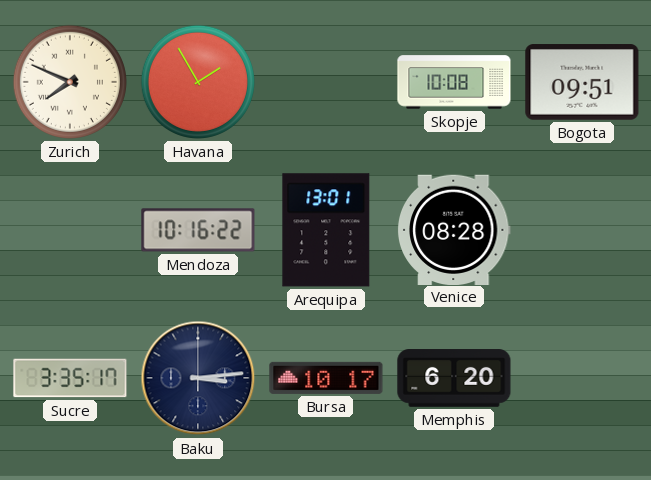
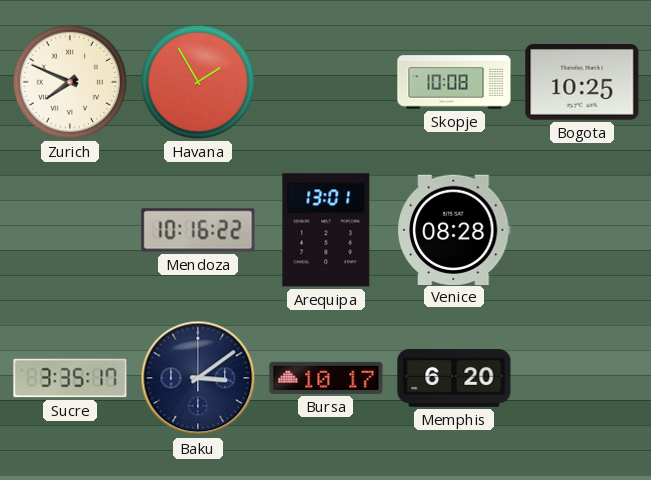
Bogota: 09:51 -> 10:25 (582, 82)
Baku: 3:14 -> 3:09 (198, 378)
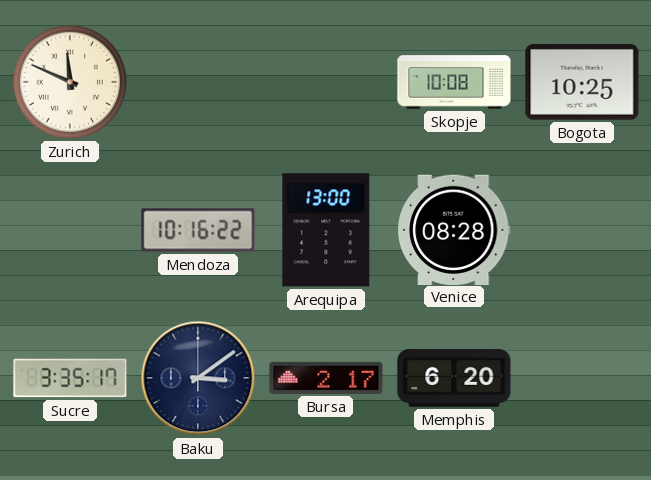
Zurich: 7:49 -> 11:49 (70, 82)
Havana: 1:55 -> none (198, 82)
Arequipa: 13:01 -> 13:00 (326, 230)
Bursa: 10:17 -> 2:17 (326, 378)
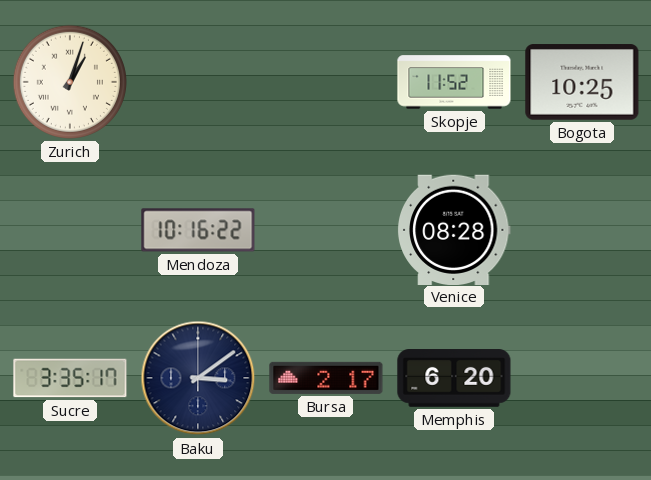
Zurich: 11:49 -> 1:03 (70, 82)
Skopje: 10:08 -> 11:52 (454, 82)
Arequipa: 13:00 -> none (326, 230)
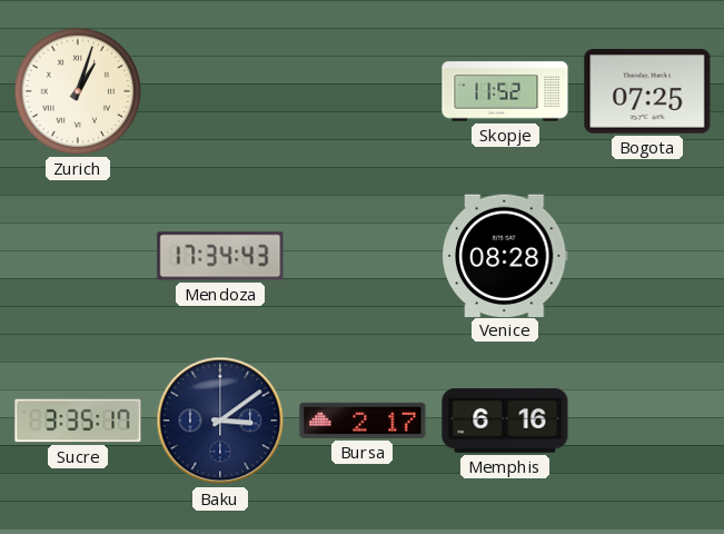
Bogota: 10:25 -> 07:25 (647, 91)
Mendoza: 10:16 -> 17:34 (220, 256)
Memphis: 6:20 -> 6:16 (505, 421)
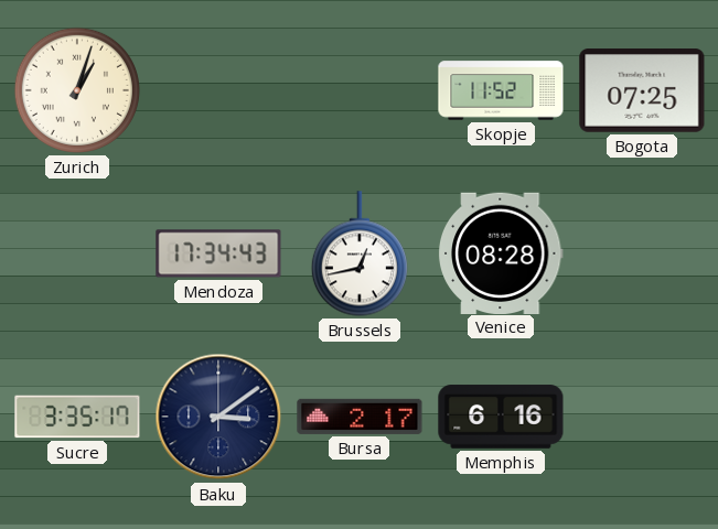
Brussels: none -> 12:43 (360, 253)
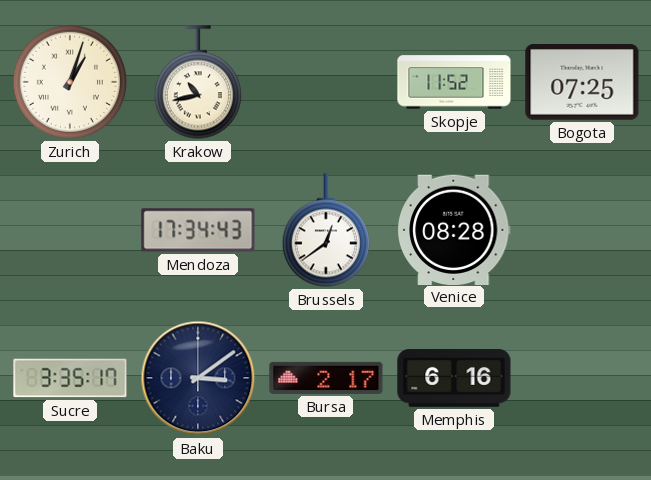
Krakow: none -> 10:43 (198, 82)
Brussels: 12:43 -> 12:39 (326, 230)
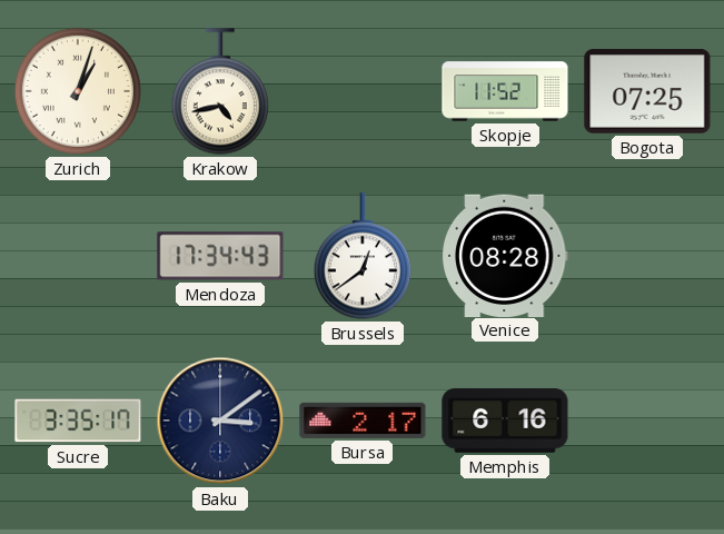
Krakow: 10:43 -> 4:43 (220, 91)
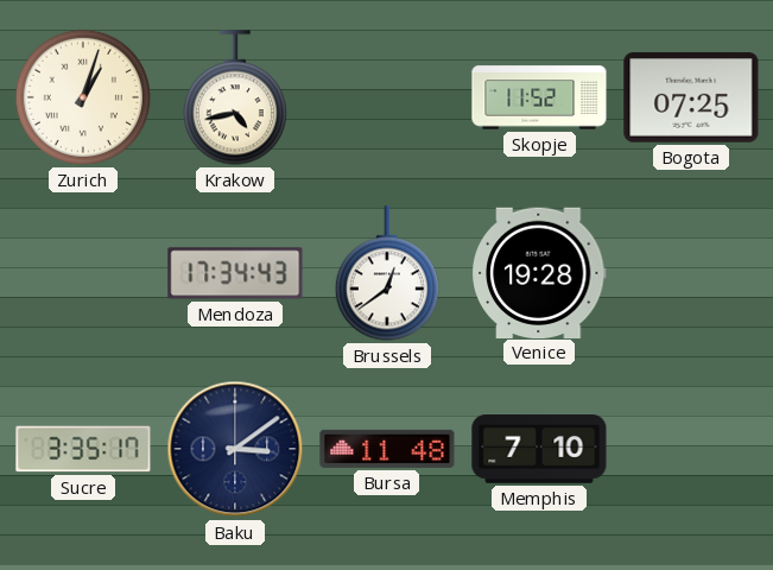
Venice: 08:28 -> 19:28 (539, 272)
Bursa: 2:17 -> 11:48 (387, 449)
Memphis: 6:16 -> 7:10 (539, 449)
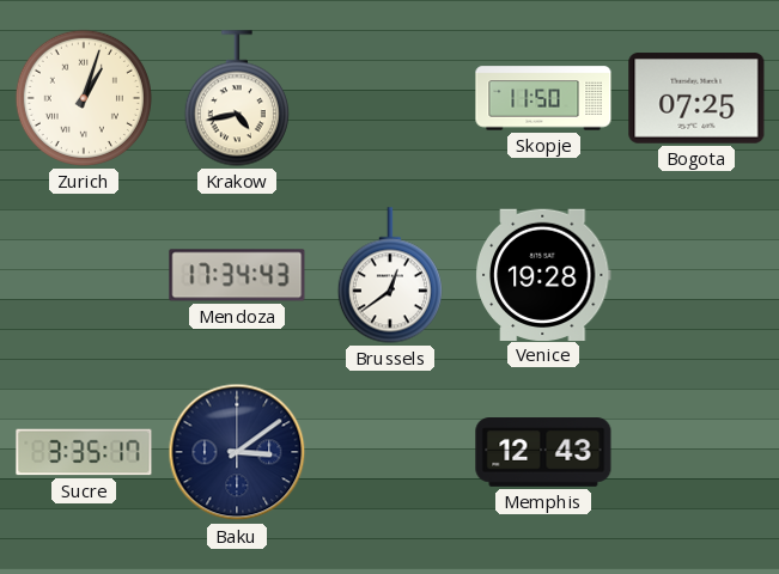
Skopje: 11:52 -> 11:50 (543, 98)
Bursa: 11:48 -> none (387, 449)
Memphis: 7:10 -> 12:43 (543, 452)
